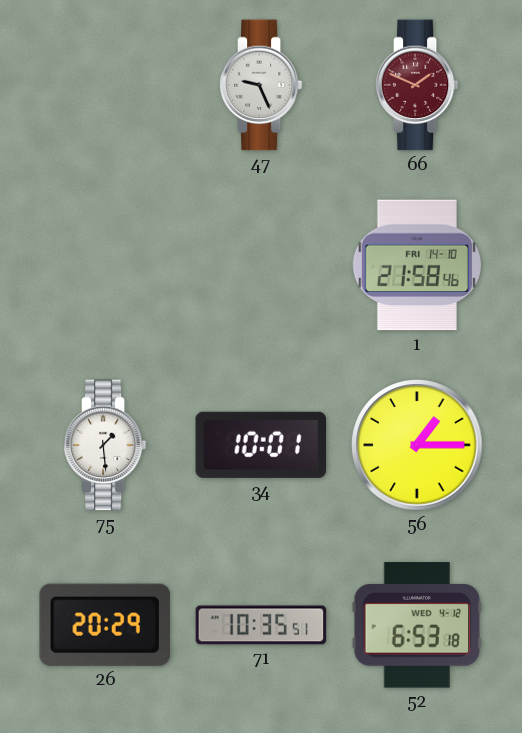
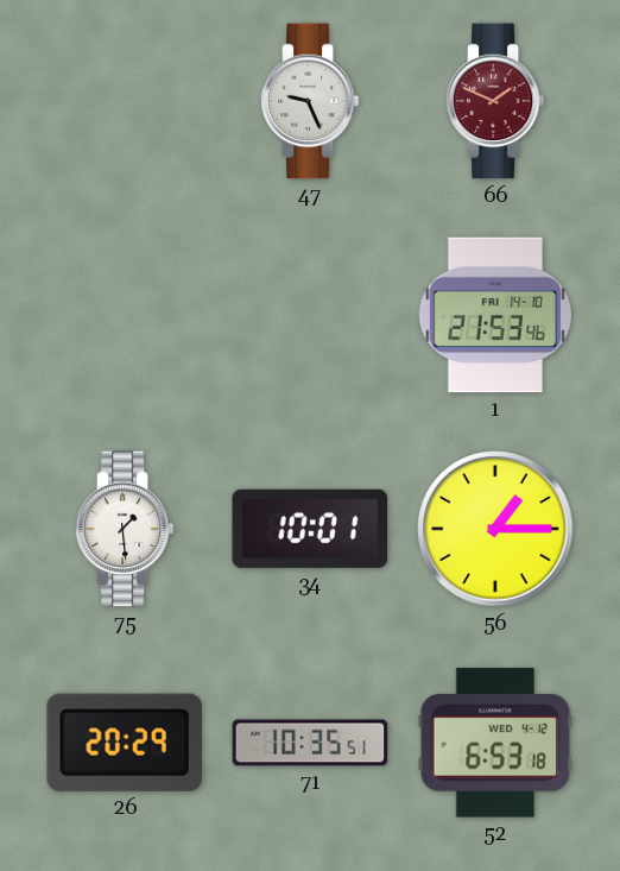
1: 21:58 -> 21:53 (495, 315)
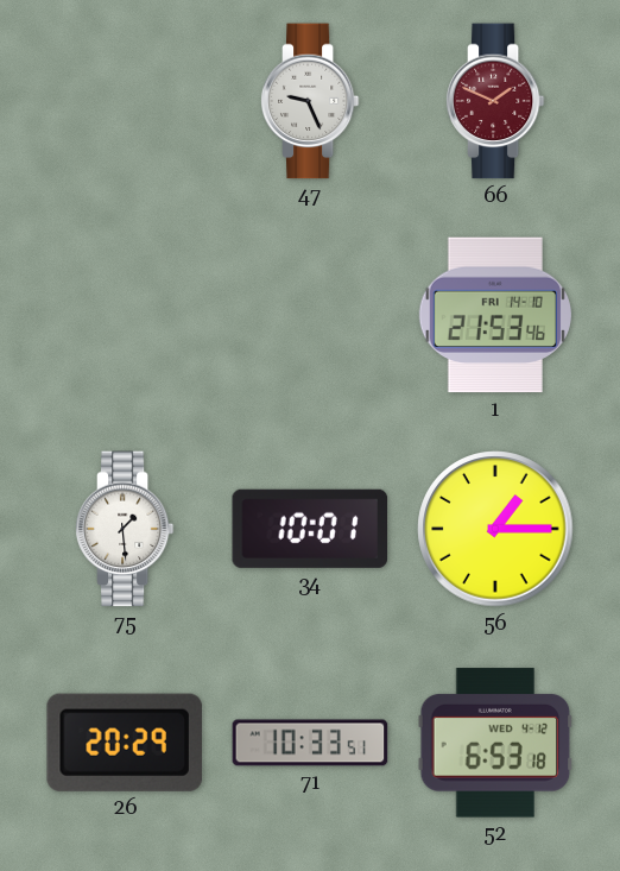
71: 10:35 -> 10:33 (310, 743)
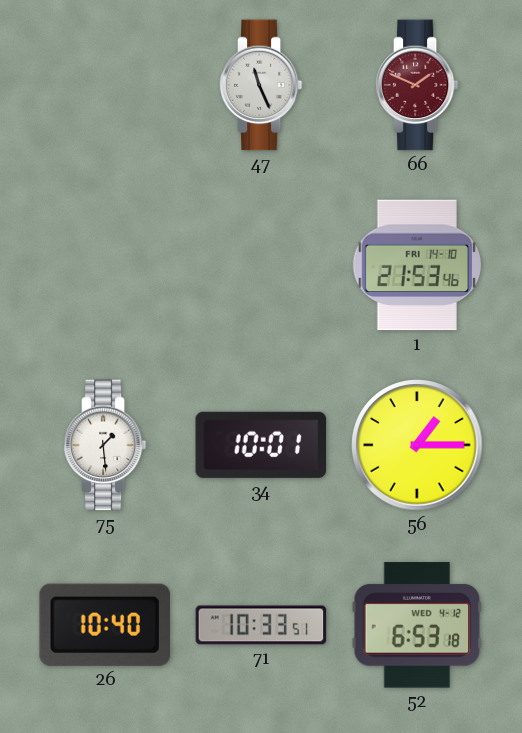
47: 9:26 -> 11:26 (261, 85)
26: 20:29 -> 10:40 (105, 625)
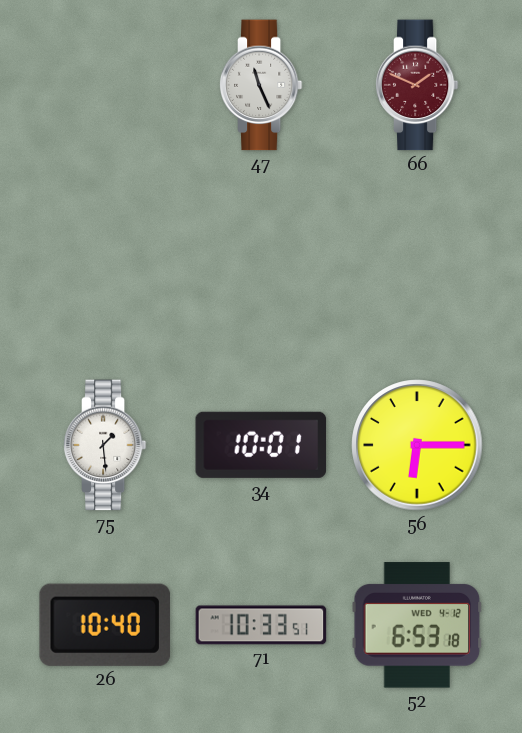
1: 21:53 -> none (417, 265)
56: 1:15 -> 6:15 (417, 445)
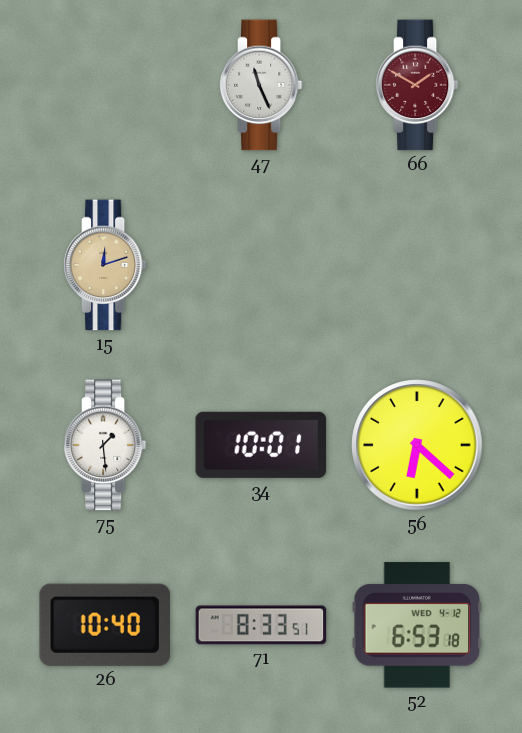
66: 1:49 -> 1:50 (417, 85)
15: none -> 12:12 (105, 265)
56: 6:15 -> 6:22 (417, 445)
71: 10:33 -> 8:33 (261, 625)
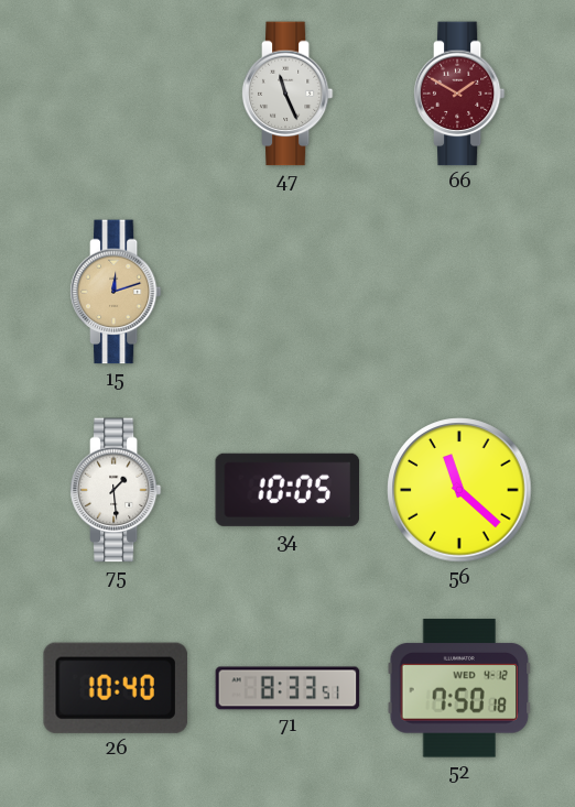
34: 10:01 -> 10:05 (287, 490)
56: 6:22 -> 11:22 (459, 490)
52: 6:53 -> 7:50 (459, 688)
